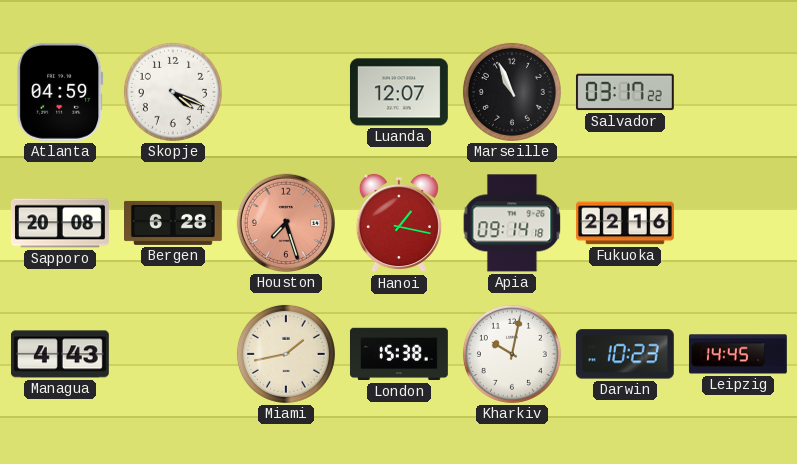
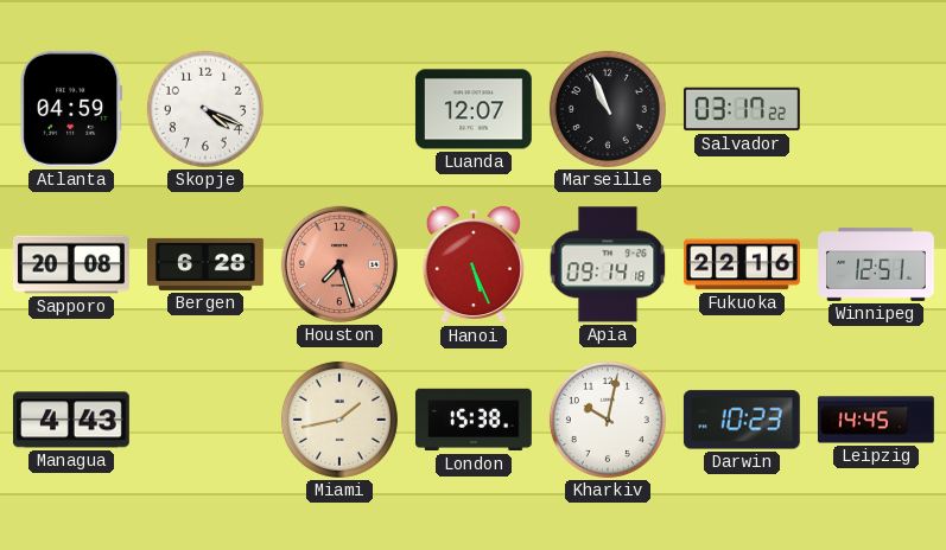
Hanoi: 1:17 -> 5:26 (474, 264)
Winnipeg: none -> 12:51 (877, 264)
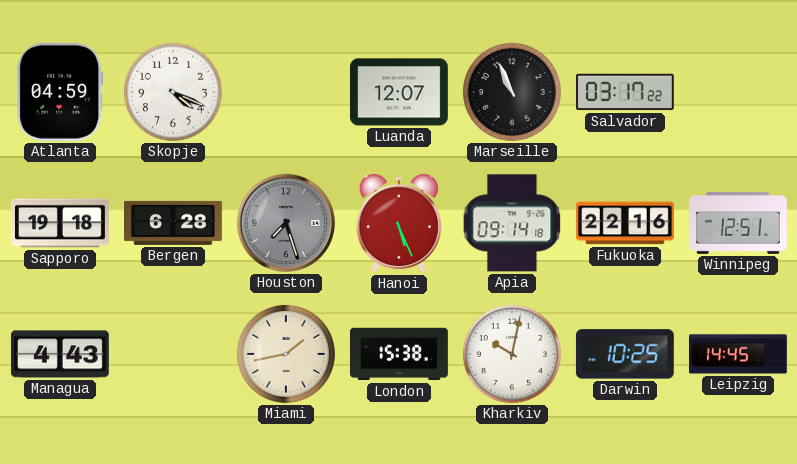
Sapporo: 20:08 -> 19:18 (60, 223)
Houston dial: salmon -> grey (286, 223)
Darwin: 10:23 -> 10:25 (625, 354)
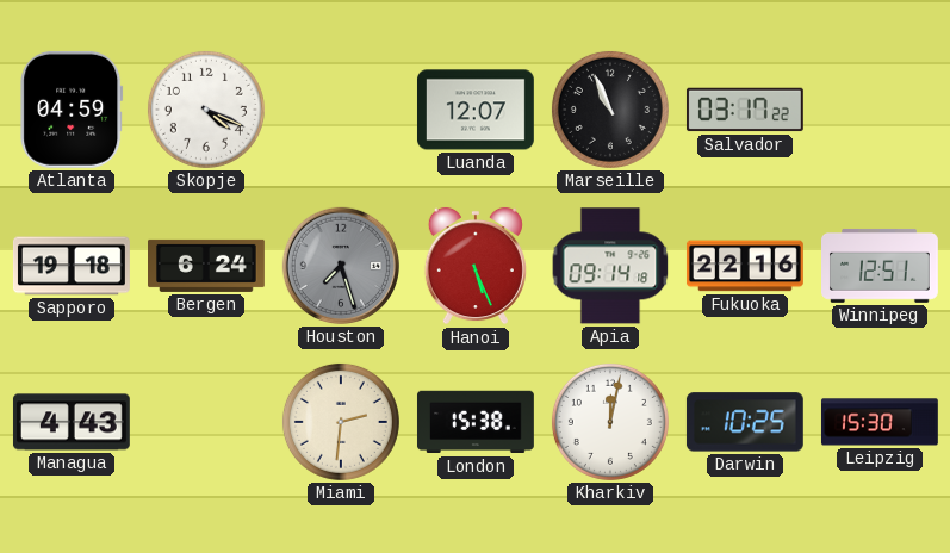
Bergen: 6:28 -> 6:24 (207, 266)
Miami: 1:43 -> 2:31 (341, 422)
Kharkiv: 10:02 -> 12:02 (610, 422)
Leipzig: 14:45 -> 15:30 (880, 422)
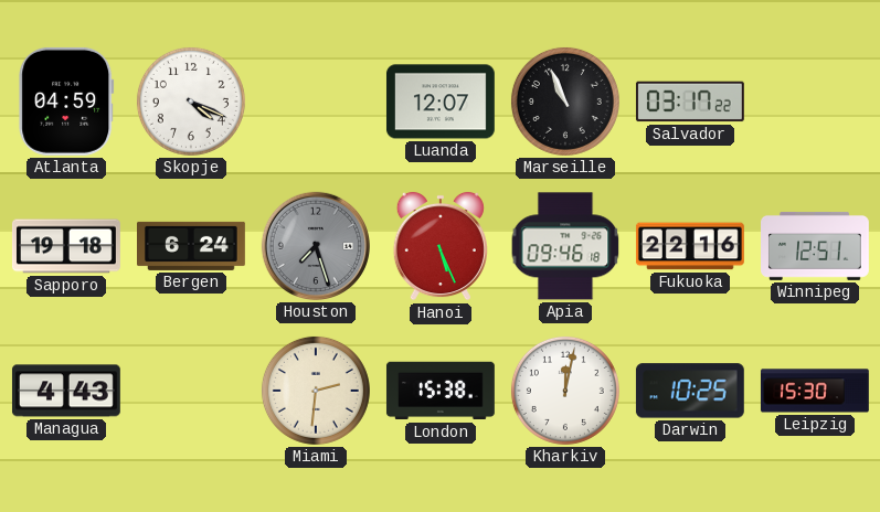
Apia: 09:14 -> 09:46 (565, 246)
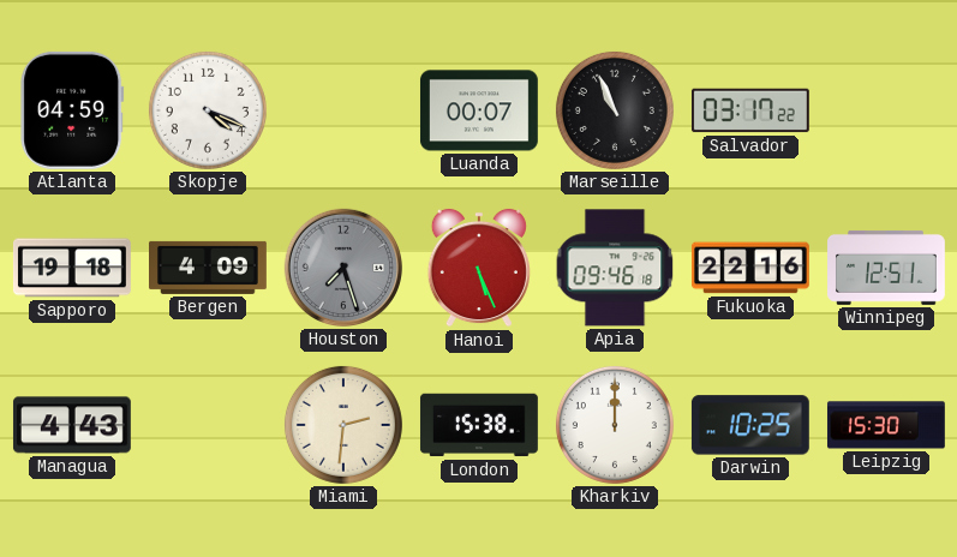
Luanda: 12:07 -> 00:07 (479, 110)
Bergen: 6:24 -> 4:09 (209, 268)
Kharkiv: 12:02 -> 12:00 (615, 425)
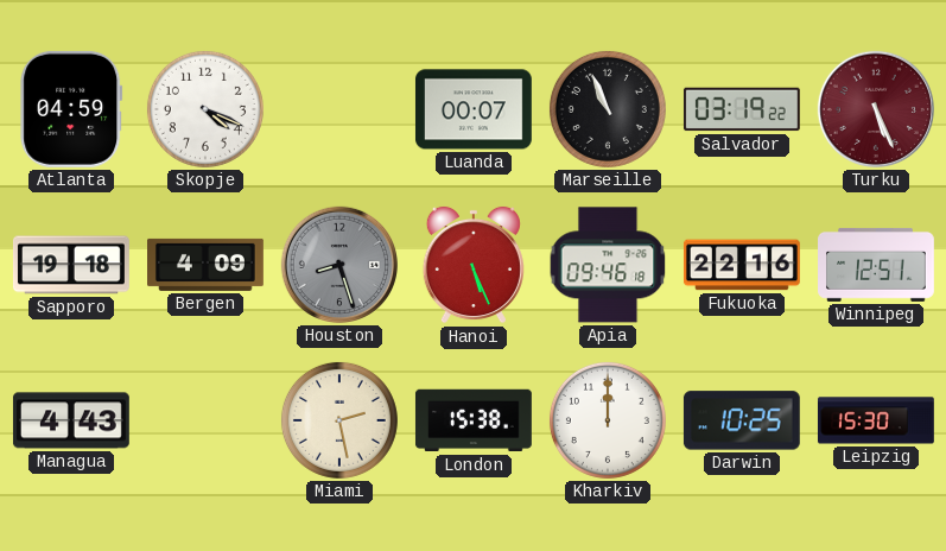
Salvador: 03:17 -> 03:19 (742, 109)
Turku: none -> 5:26 (876, 109)
Houston: 7:27 -> 8:27 (339, 265)
Miami: 2:31 -> 2:28 (339, 420)
